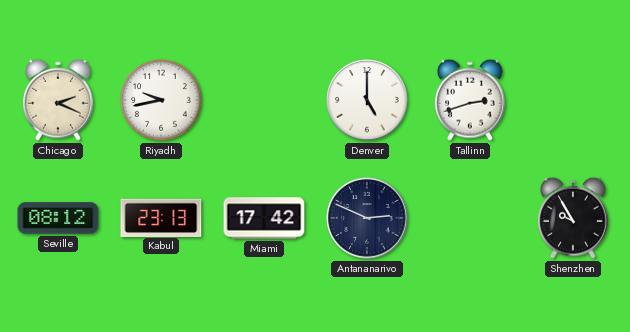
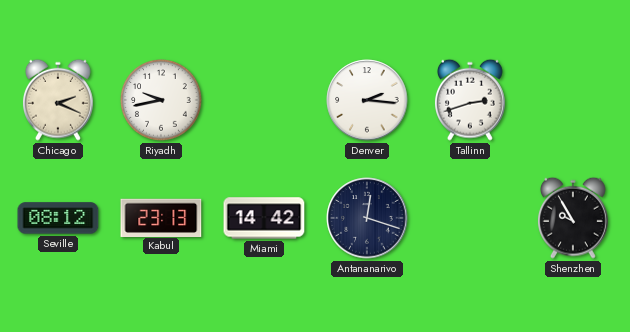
Denver: 5:00 -> 2:16 (367, 100)
Miami: 17:42 -> 14:42 (264, 218)
Antananarivo: 2:49 -> 12:18 (367, 218)
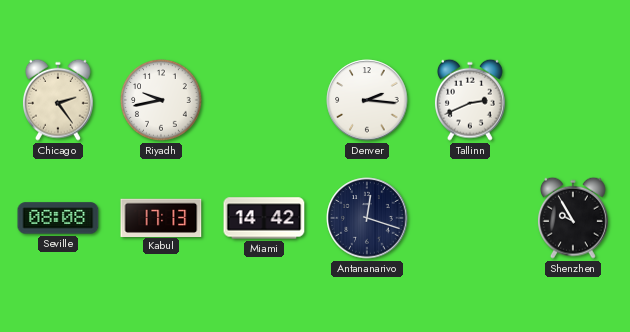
Chicago: 2:19 -> 2:24 (58, 100)
Tallinn: 2:42 -> 2:41 (470, 100)
Seville: 08:12 -> 08:08 (58, 218)
Kabul: 23:13 -> 17:13 (161, 217)
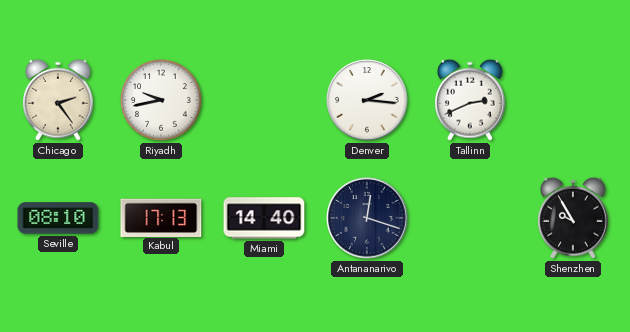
Seville: 08:08 -> 08:10 (58, 218)
Miami: 14:42 -> 14:40 (264, 218)
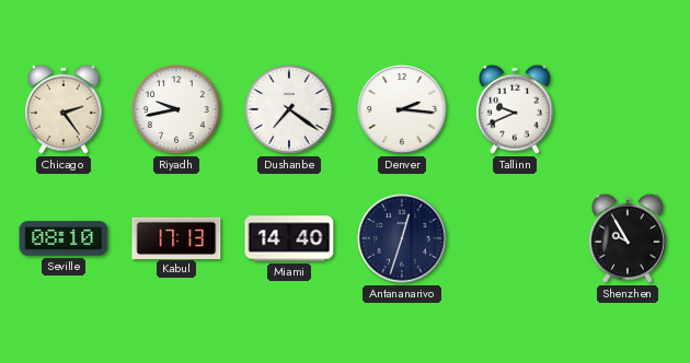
Dushanbe: none -> 7:21 (289, 109)
Tallinn: 2:41 -> 9:41 (515, 109)
Antananarivo: 12:18 -> 12:33 (402, 238)
